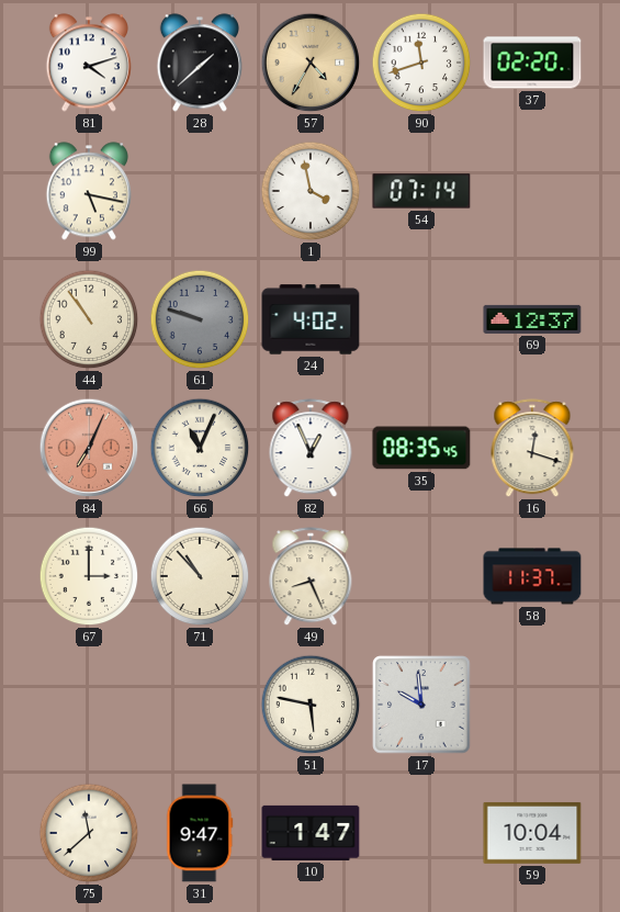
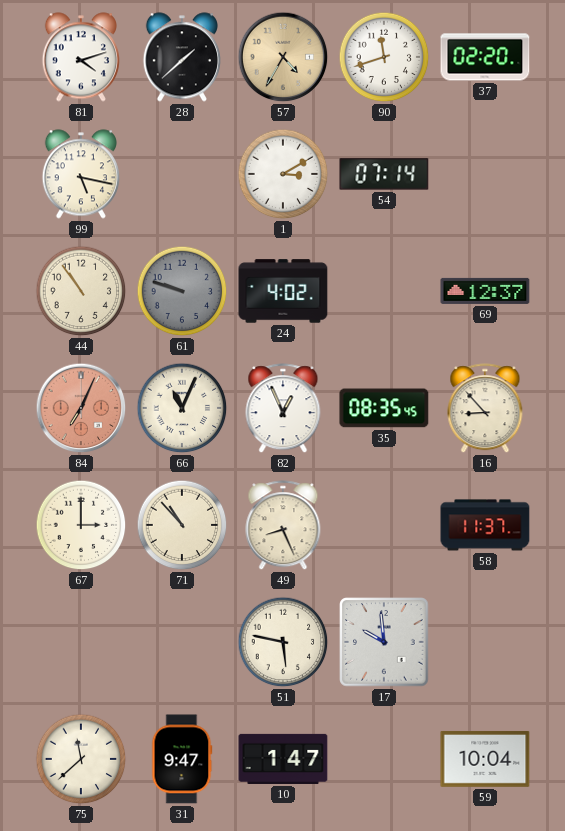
1: 3:58 -> 3:10 (283, 174)
16: 12:18 -> 8:53 (485, 409)
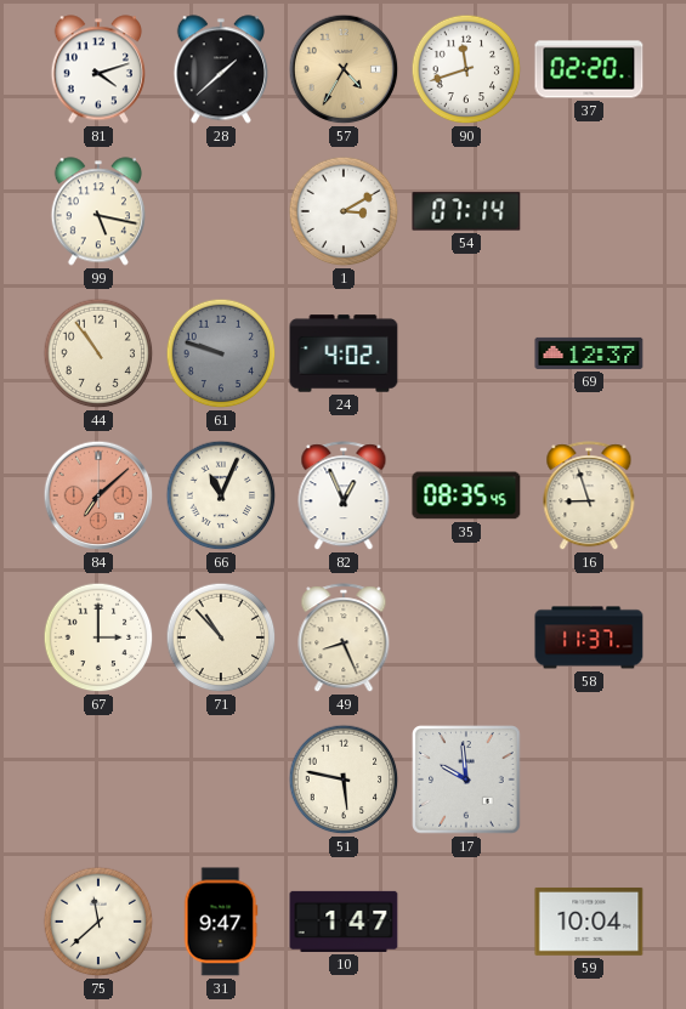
84: 7:04 -> 7:08 (98, 495)
16: 8:53 -> 8:57 (589, 497)
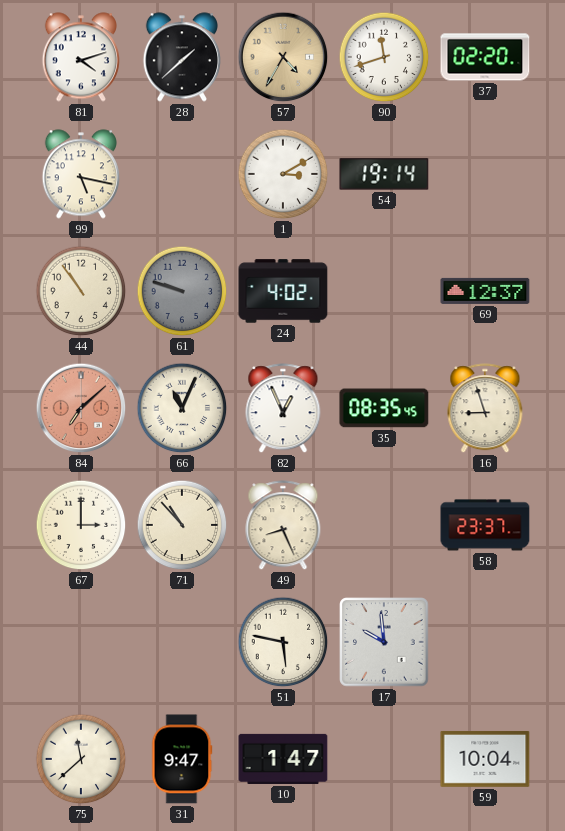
54: 07:14 -> 19:14 (384, 174)
58: 11:37 -> 23:37 (485, 525)
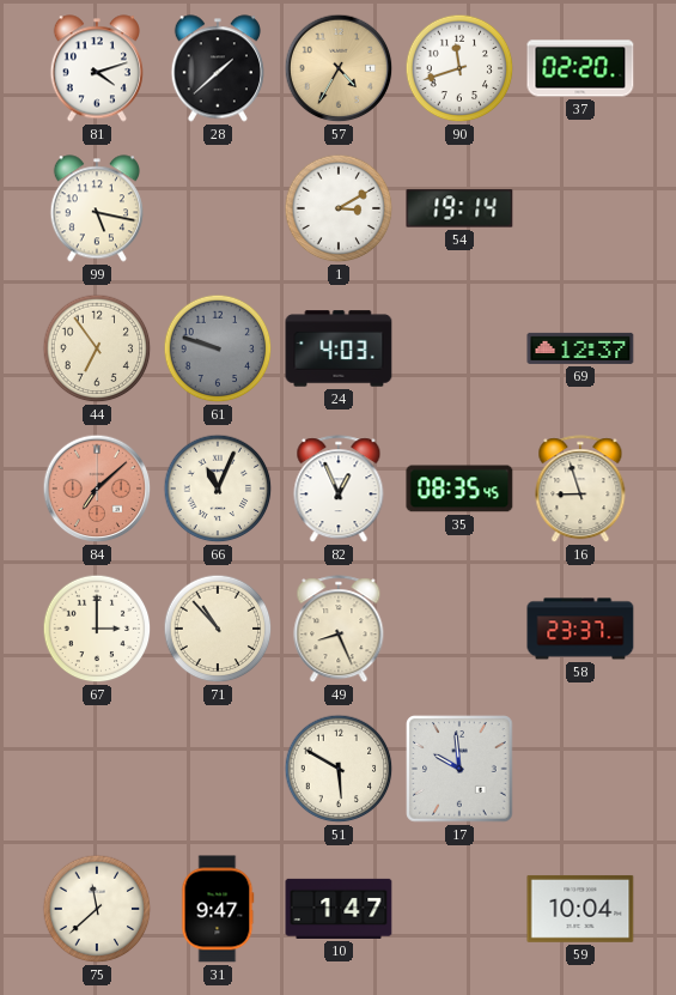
44: 10:54 -> 6:54 (97, 348)
24: 4:02 -> 4:03 (339, 348)
51: 5:47 -> 5:50 (339, 769)
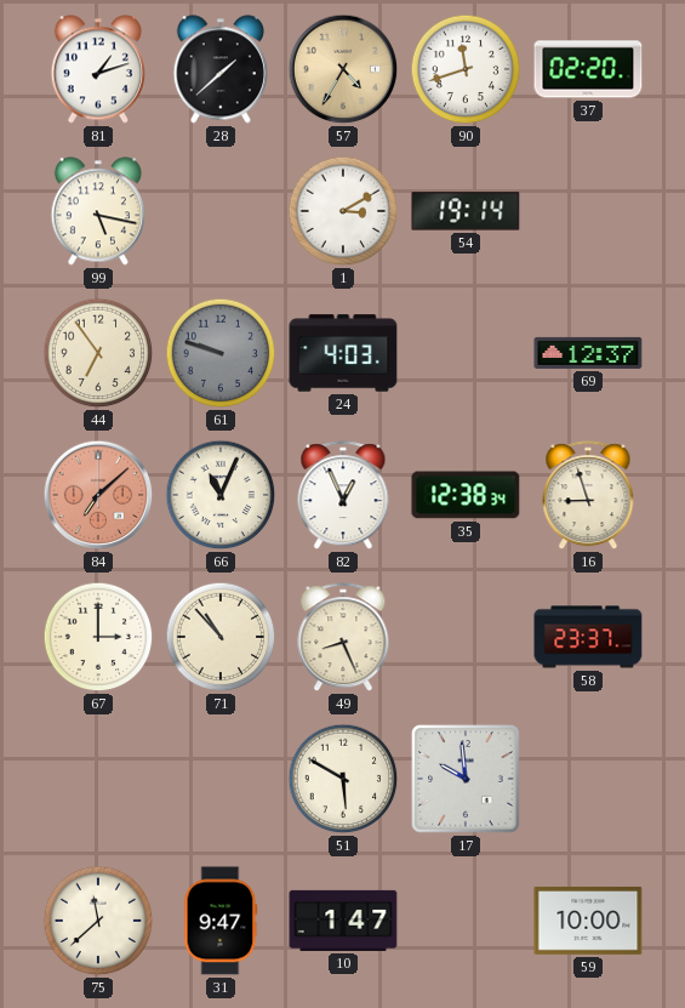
81: 4:12 -> 1:12 (98, 69)
35: 08:35 -> 12:38 (466, 495)
59: 10:04 -> 10:00 (588, 921)
